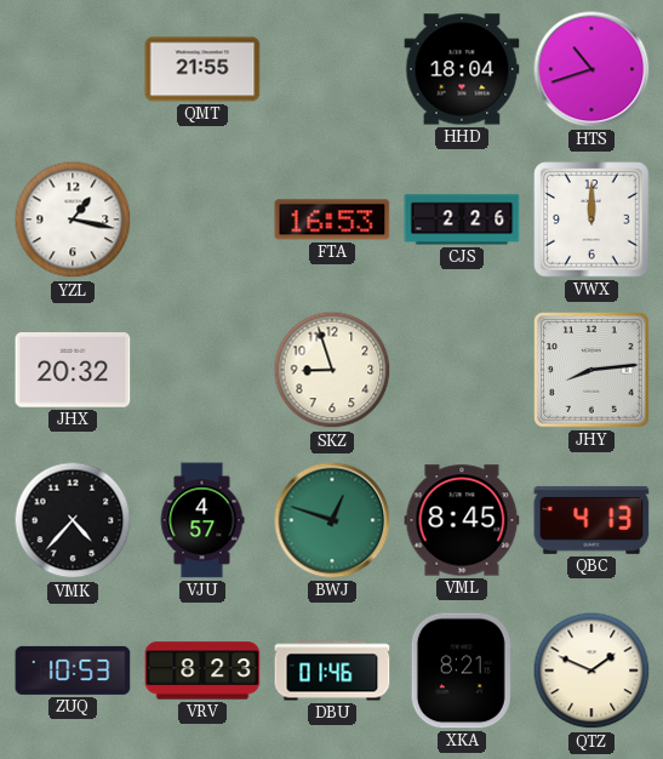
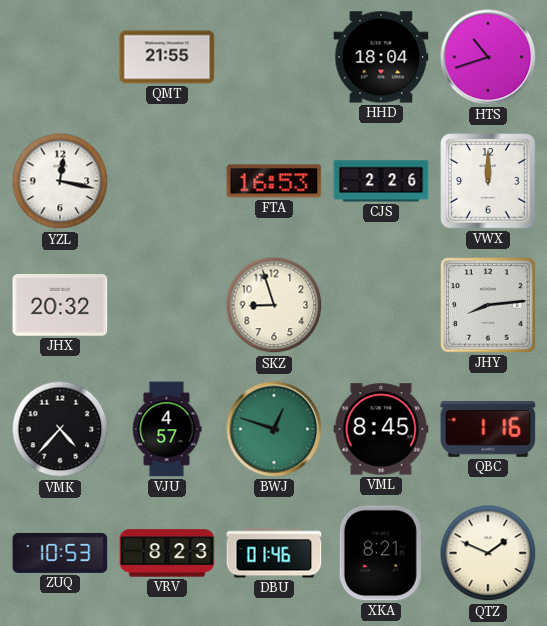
YZL: 1:17 -> 12:17 (60, 181)
QBC: 4:13 -> 1:16 (488, 429)
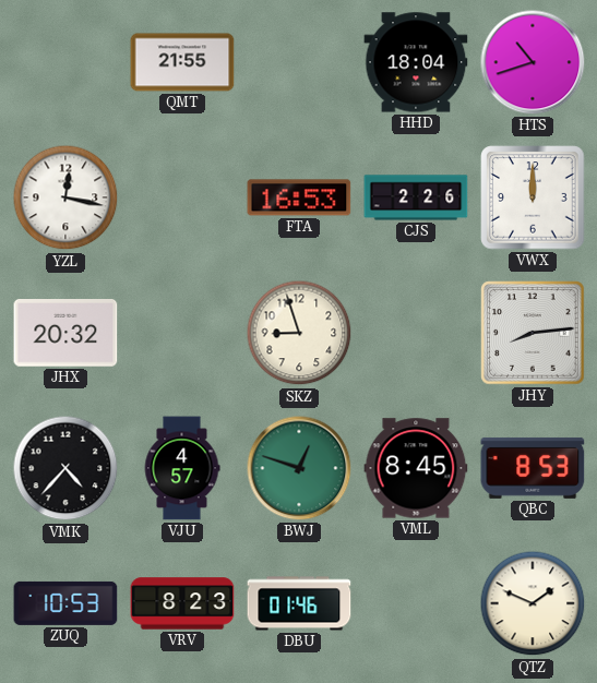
QBC: 1:16 -> 8:53 (533, 468)
XKA: 8:21 -> none (381, 553)
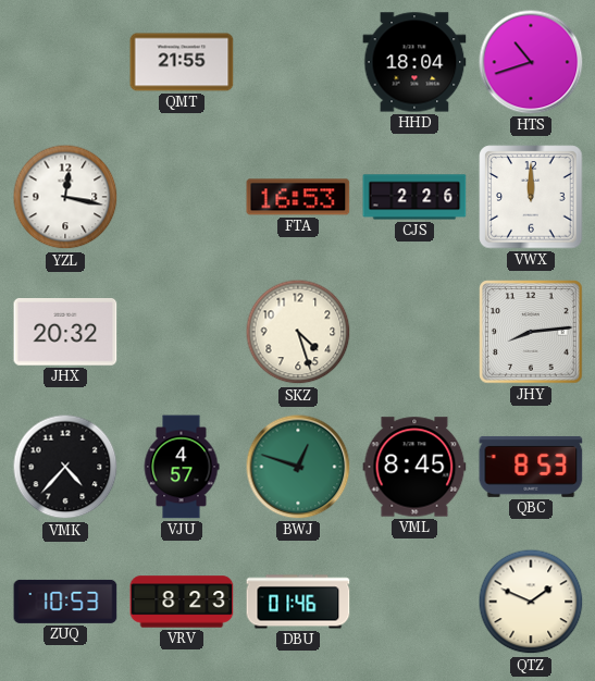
SKZ: 8:57 -> 4:27 (298, 332)
